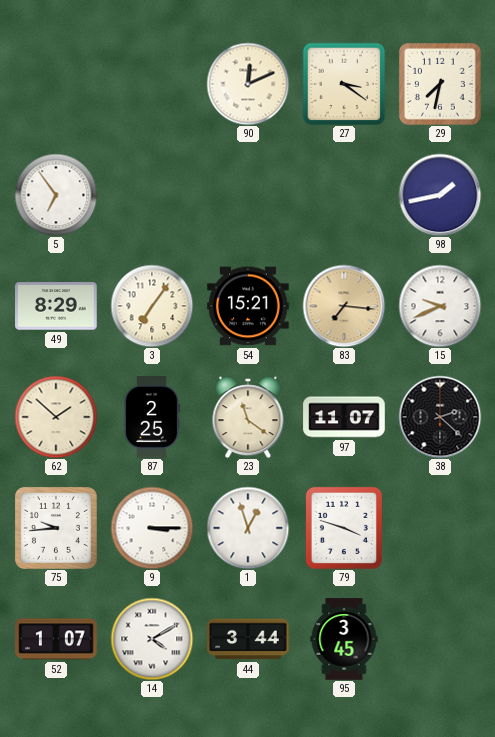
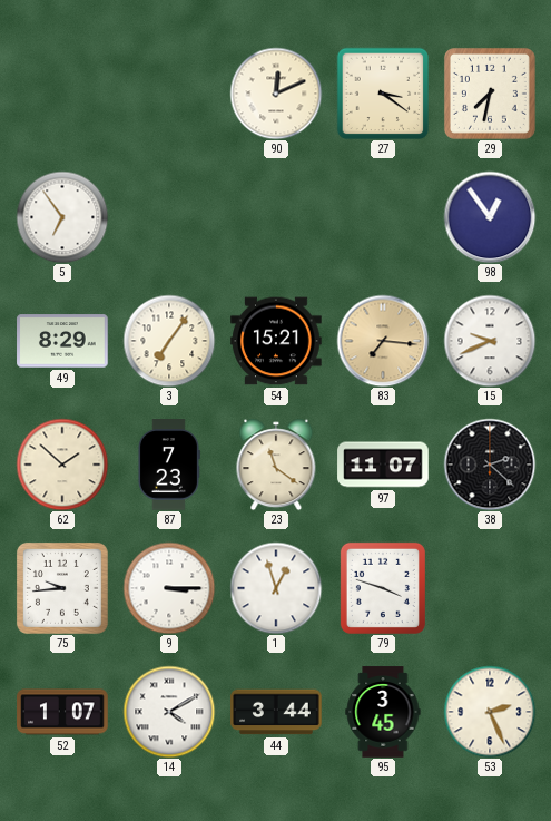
98: 1:43 -> 12:54 (490, 217)
87: 2:25 -> 7:23 (168, 465)
53: none -> 2:26 (490, 712)
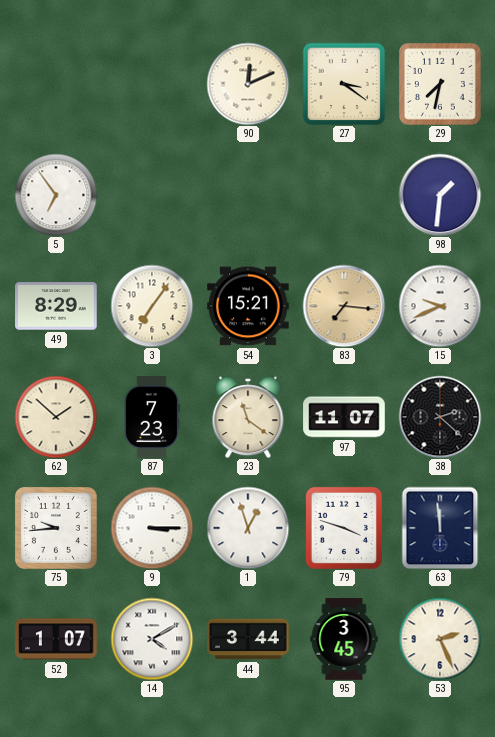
98: 12:54 -> 1:31 (440, 195)
63: none -> 11:59 (440, 528)
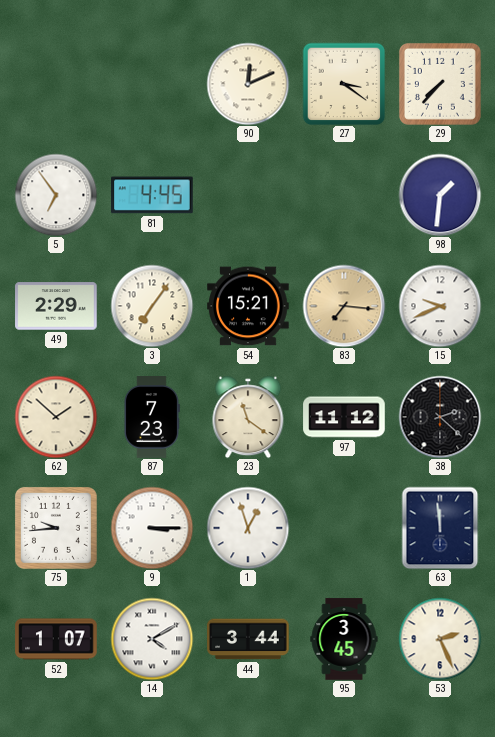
29: 7:32 -> 7:37 (440, 84)
81: none -> 4:45 (152, 195)
49: 8:29 -> 2:29 (56, 306)
97: 11:07 -> 11:12 (344, 417)
79: 3:48 -> none (344, 528)
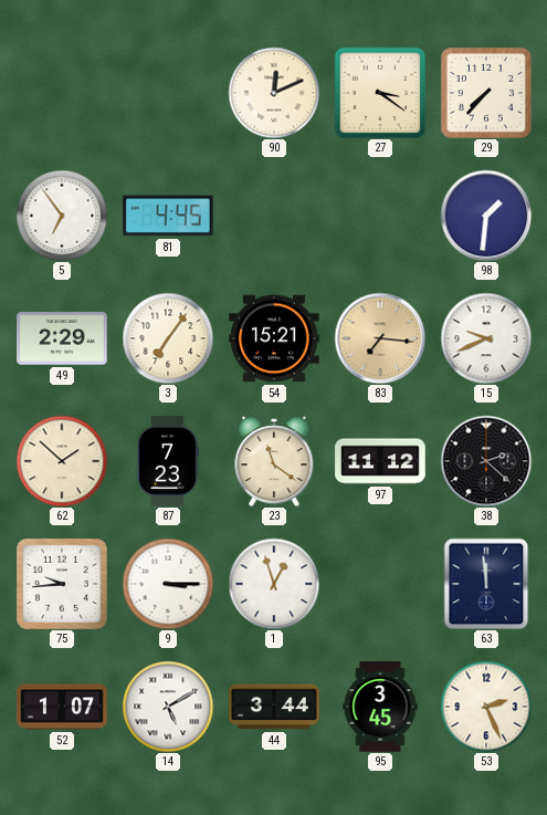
14: 4:10 -> 5:10 (168, 707)
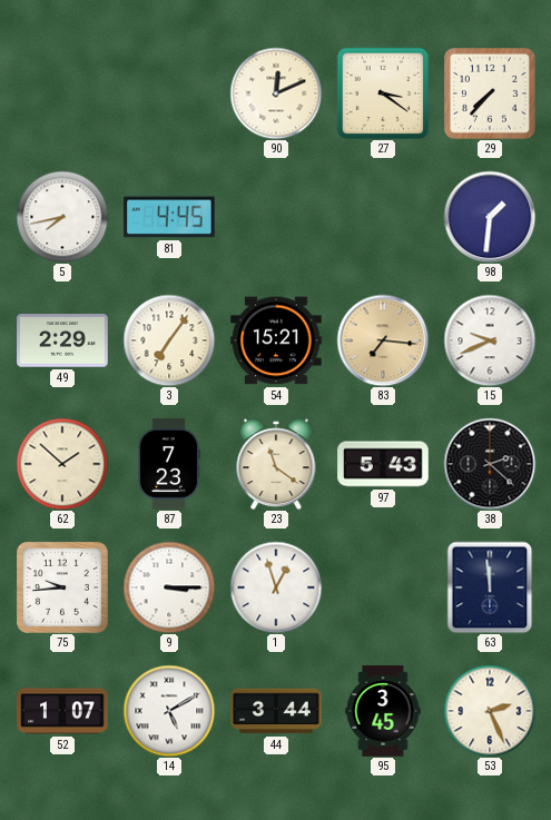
5: 6:54 -> 7:43 (62, 217)
97: 11:12 -> 5:43 (383, 464)
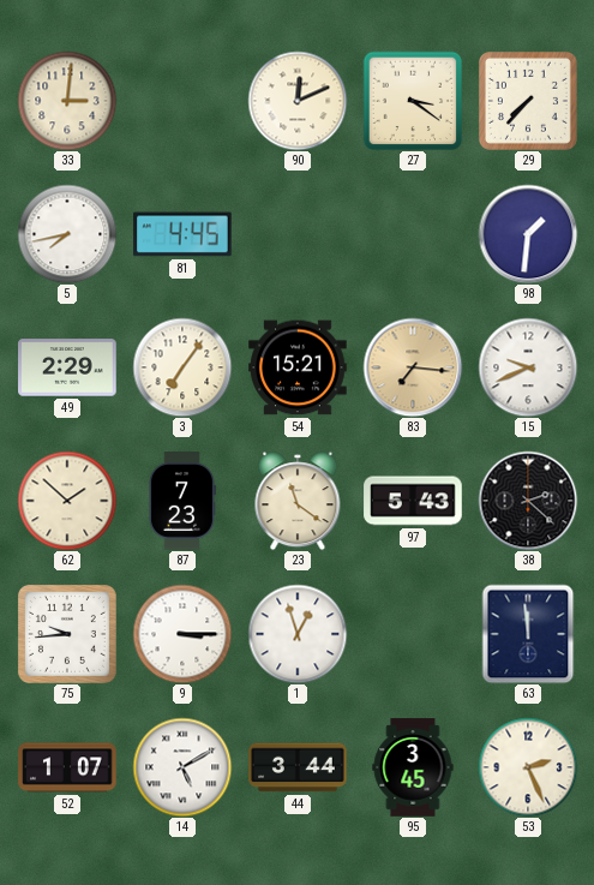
33: none -> 3:01 (67, 101)
